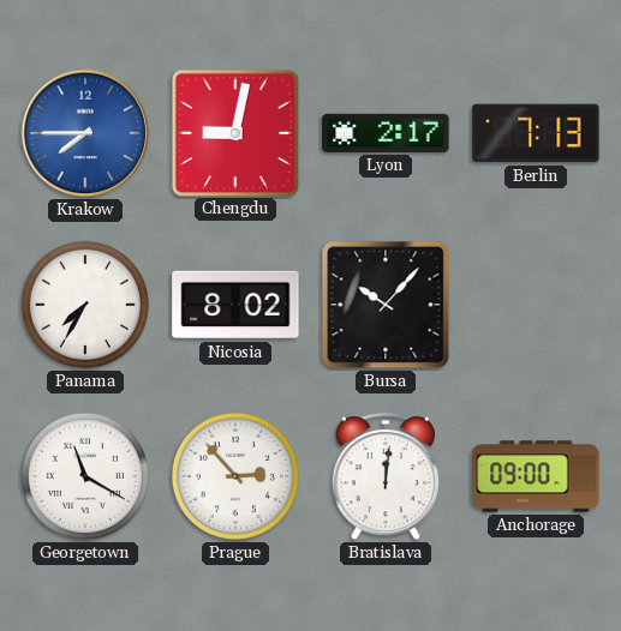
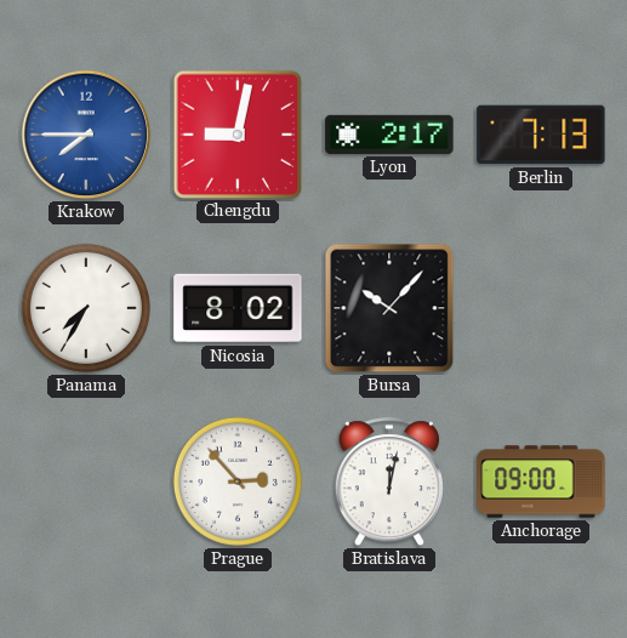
Georgetown: 11:20 -> none (85, 476)
Bratislava: 12:01 -> 12:02 (389, 483)
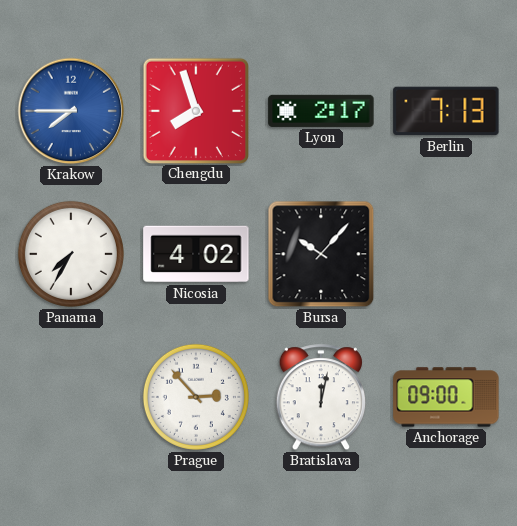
Chengdu: 9:02 -> 7:57 (195, 110)
Nicosia: 8:02 -> 4:02 (196, 254)
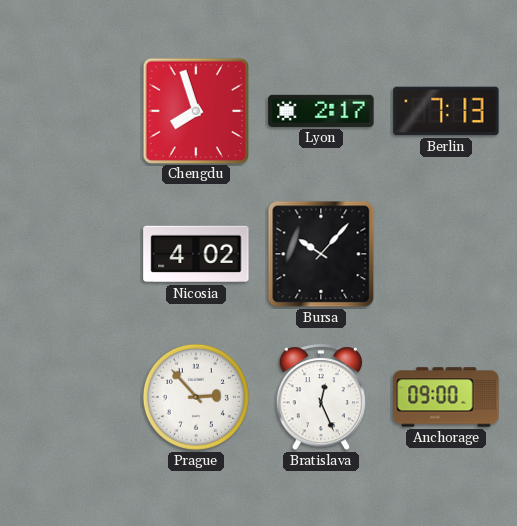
Krakow: 7:45 -> none (71, 111)
Panama: 7:35 -> none (71, 254)
Bratislava: 12:02 -> 12:26 (321, 398)
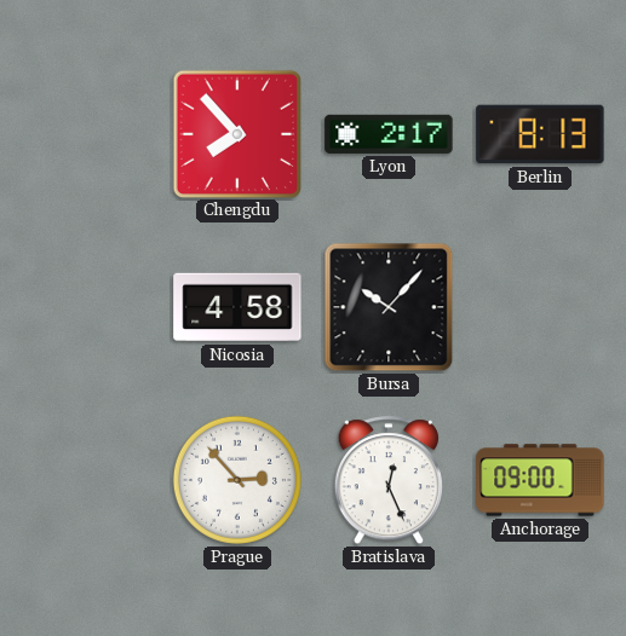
Chengdu: 7:57 -> 7:53 (236, 133)
Berlin: 7:13 -> 8:13 (540, 134)
Nicosia: 4:02 -> 4:58 (237, 307)
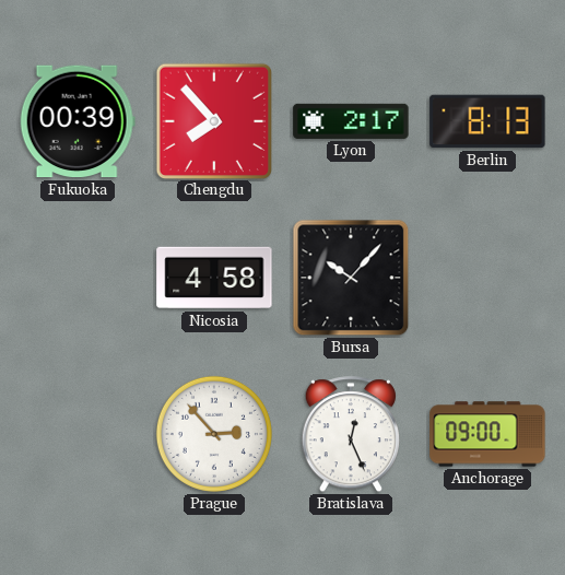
Fukuoka: none -> 00:39 (78, 121)
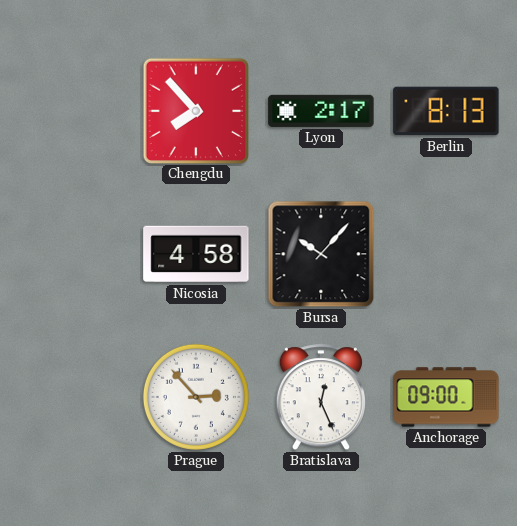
Fukuoka: 00:39 -> none (78, 121)
